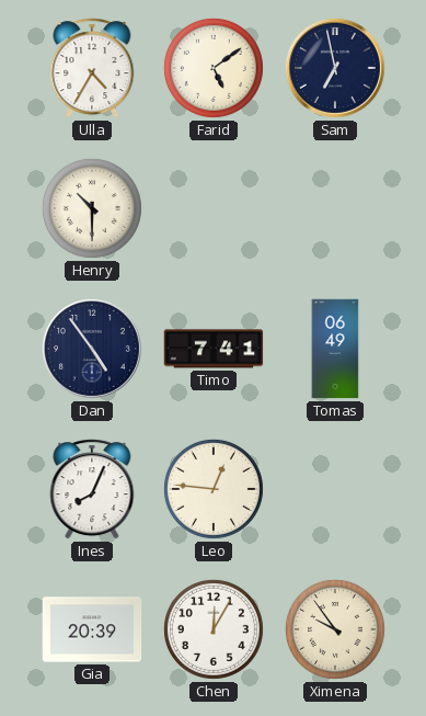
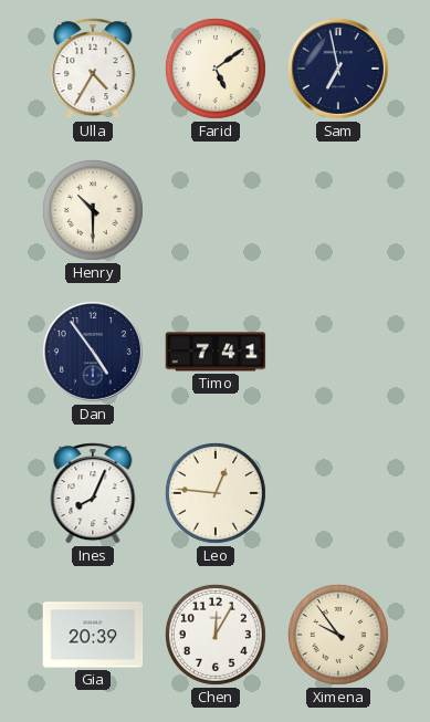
Tomas: 06:49 -> none (335, 349)
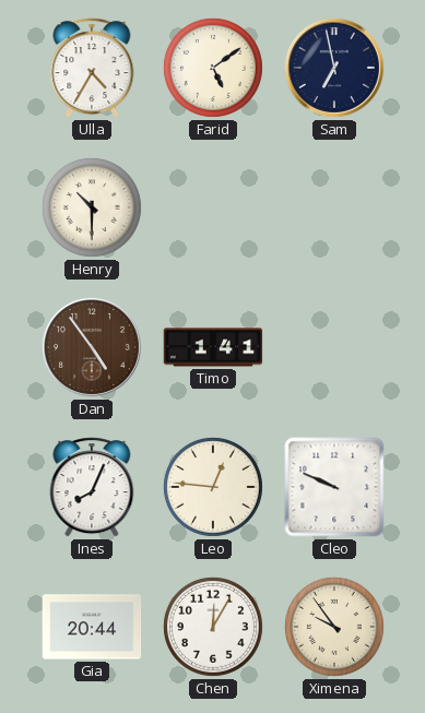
Dan dial: navy -> brown (92, 347)
Timo: 7:41 -> 1:41 (213, 347)
Cleo: none -> 9:49 (334, 487)
Gia: 20:39 -> 20:44 (92, 627)
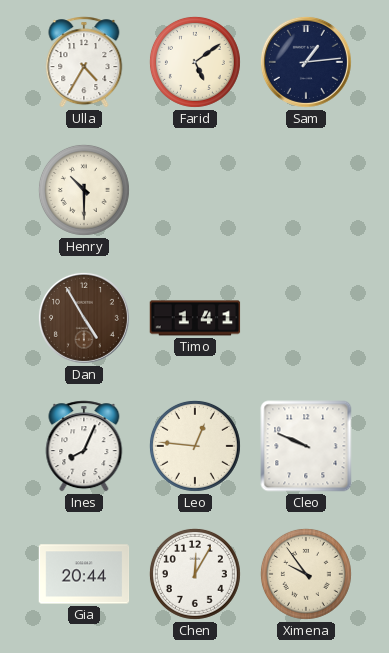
Sam: 6:58 -> 1:14 (306, 62)
Dan: 4:54 -> 4:55 (84, 318)
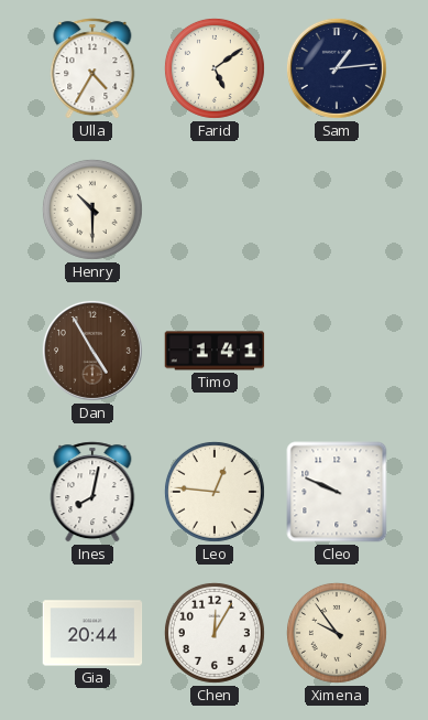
Ines: 8:04 -> 8:02 (92, 492)
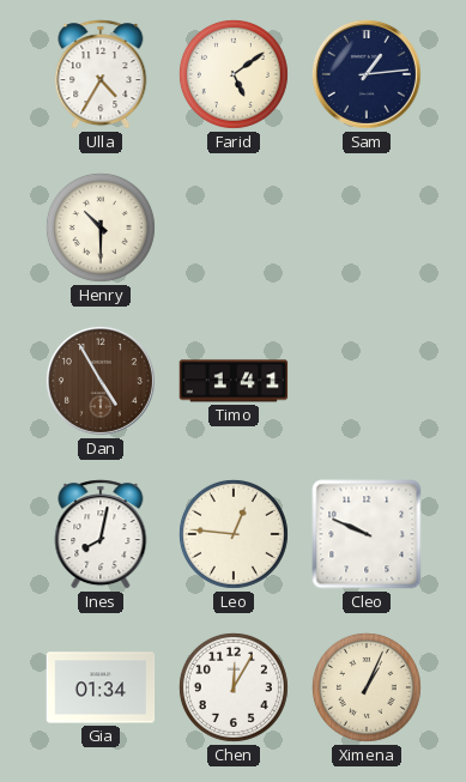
Gia: 20:44 -> 01:34 (101, 687)
Ximena: 9:54 -> 1:04 (367, 687)
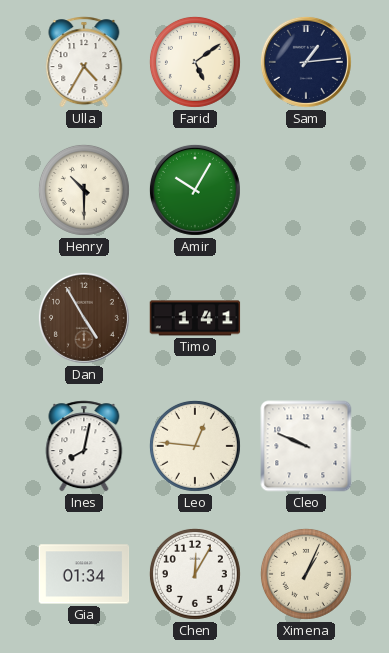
Amir: none -> 10:05 (195, 190)
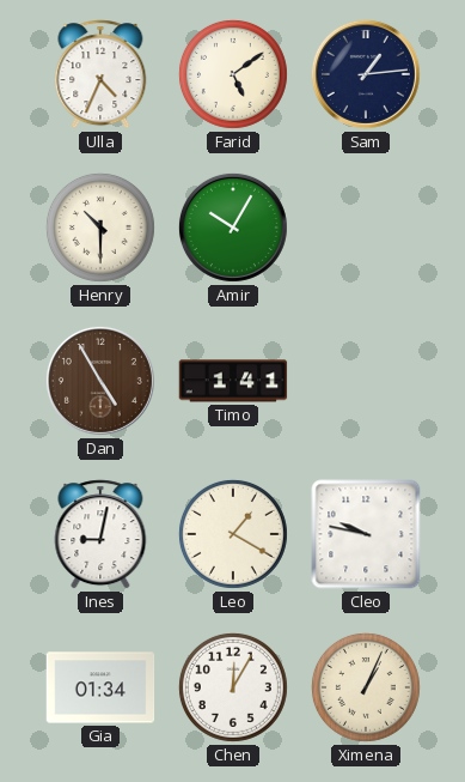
Ulla: 4:35 -> 4:34 (100, 74)
Ines: 8:02 -> 9:02 (100, 534)
Leo: 12:46 -> 1:20 (233, 534)
Cleo: 9:49 -> 9:47 (366, 534)
